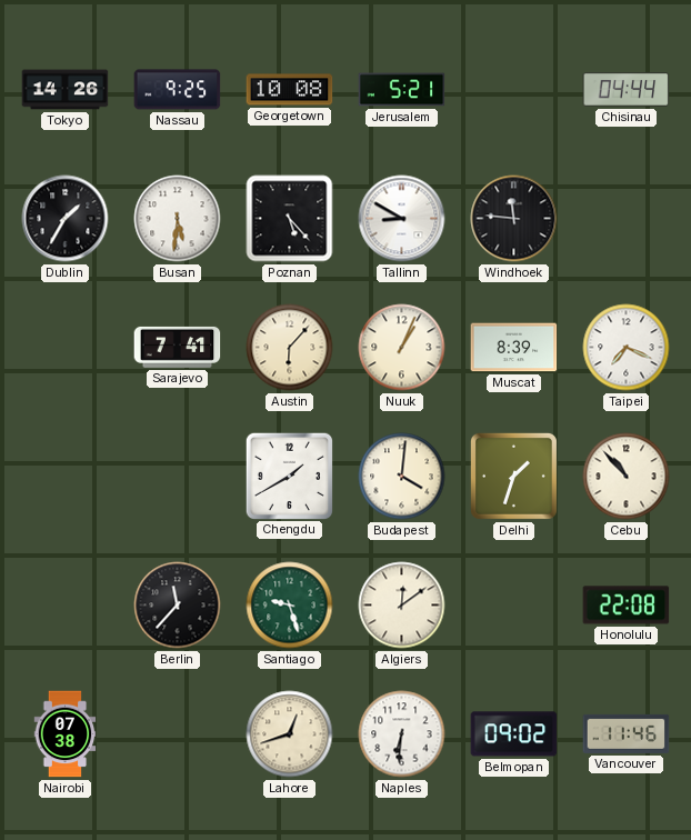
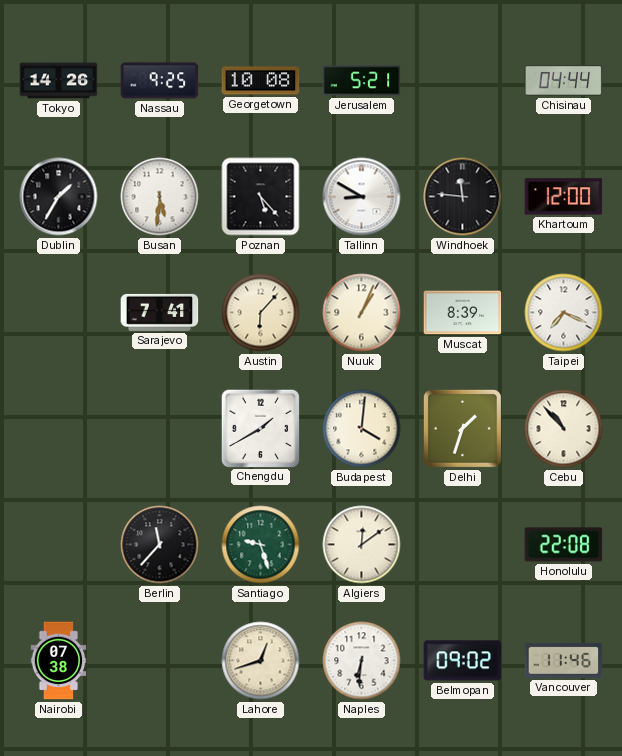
Khartoum: none -> 12:00 (564, 197)
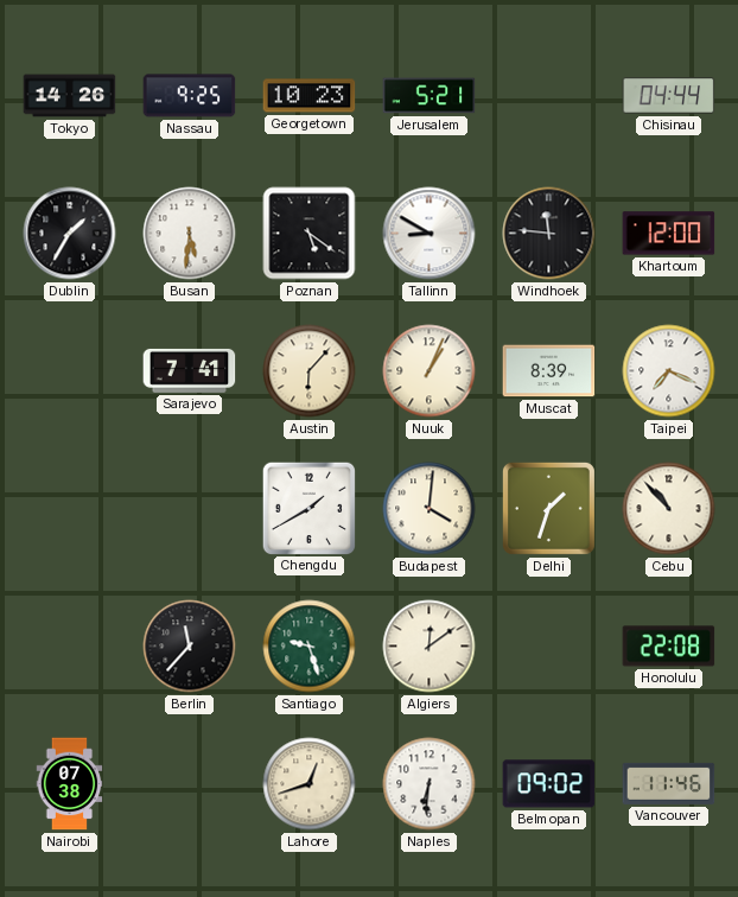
Georgetown: 10:08 -> 10:23 (310, 96)
Poznan: 5:23 -> 5:21 (310, 234)
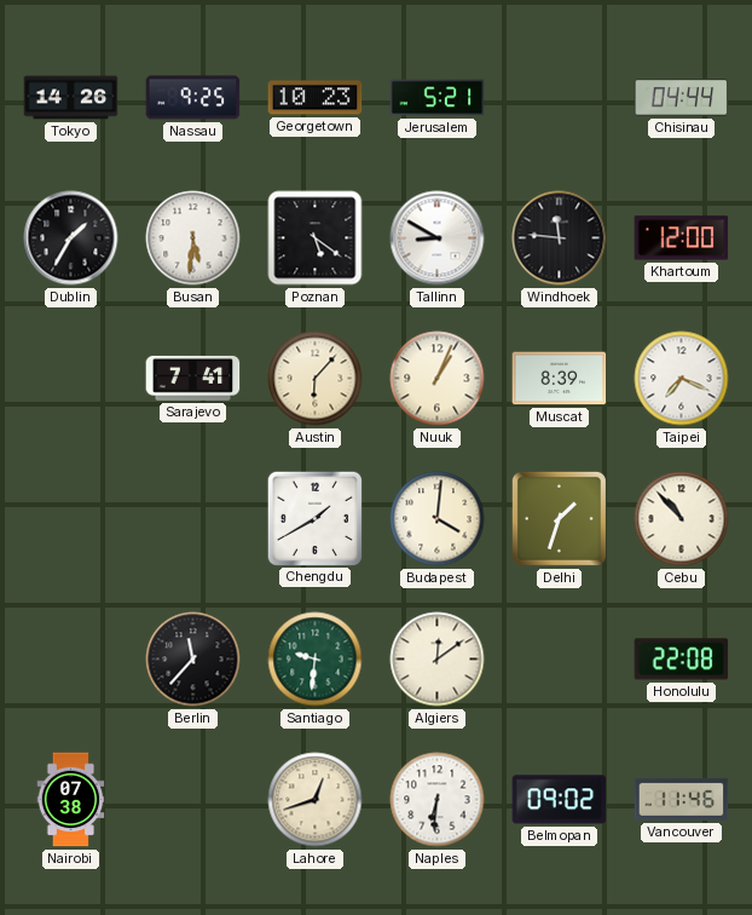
Santiago: 9:27 -> 9:31 (316, 660)
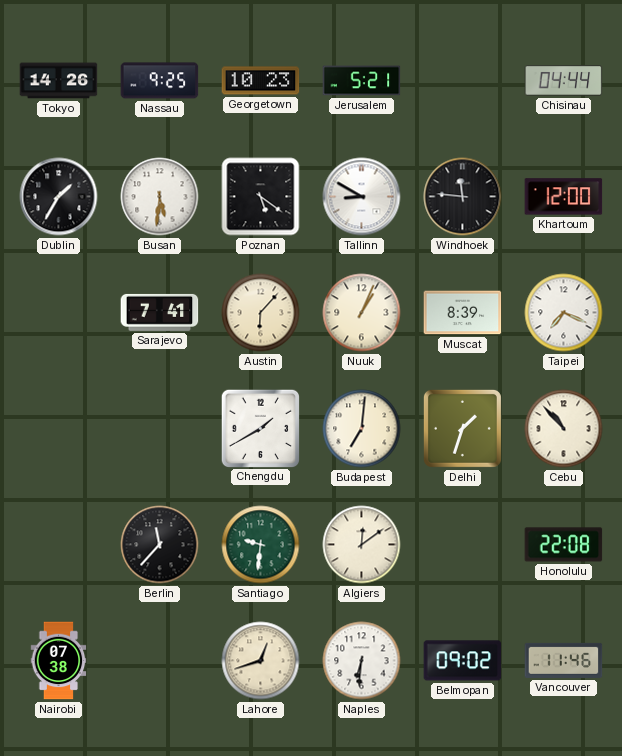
Budapest: 4:01 -> 7:01 (362, 429)
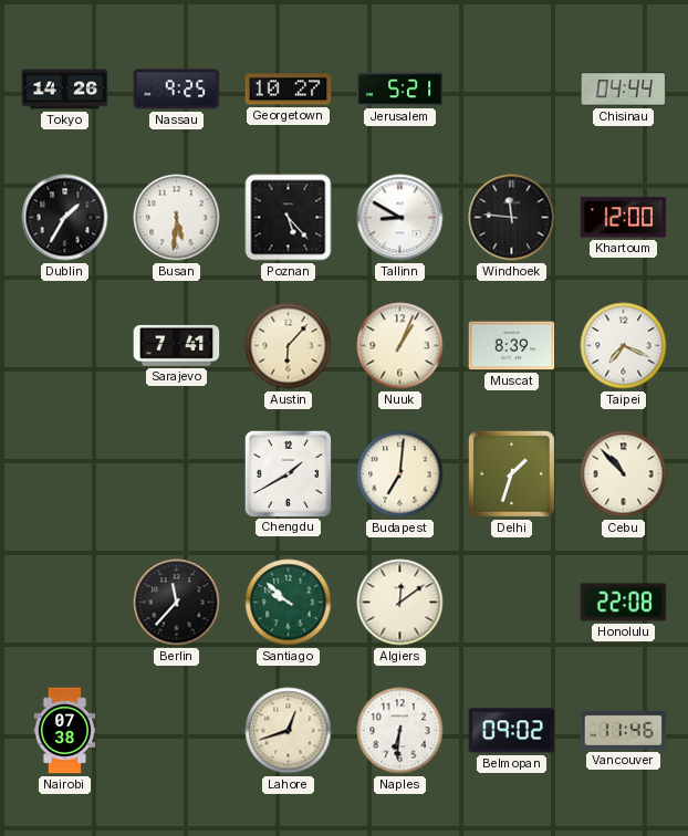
Georgetown: 10:23 -> 10:27 (289, 90)
Poznan: 5:21 -> 5:23 (289, 218)
Santiago: 9:31 -> 9:52 (289, 603)
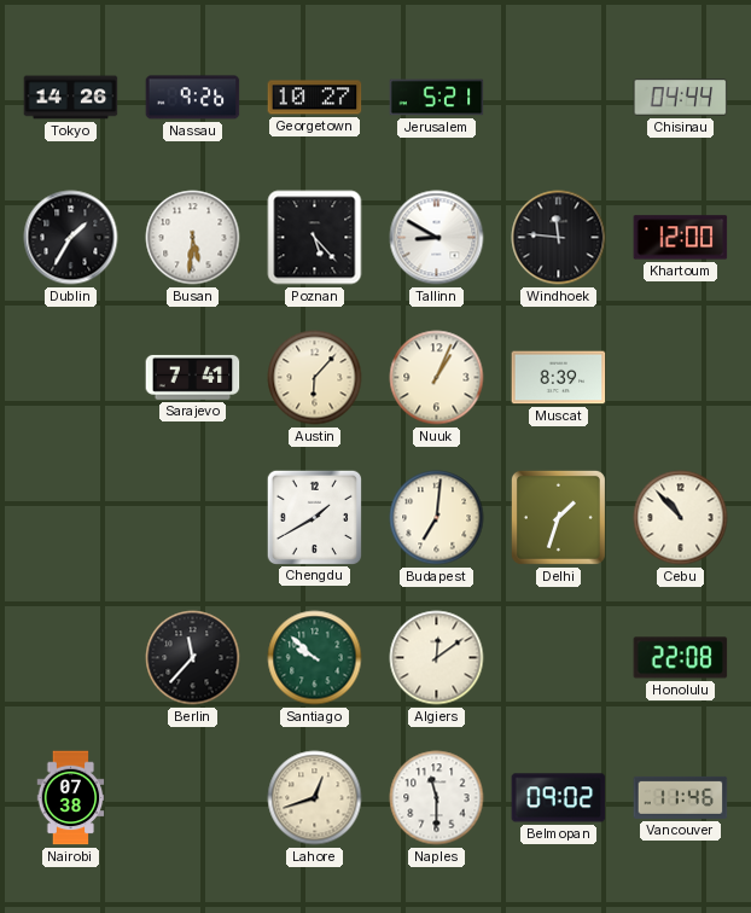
Nassau: 9:25 -> 9:26 (193, 98)
Taipei: 7:19 -> none (624, 346)
Naples: 6:31 -> 11:30 (437, 798)
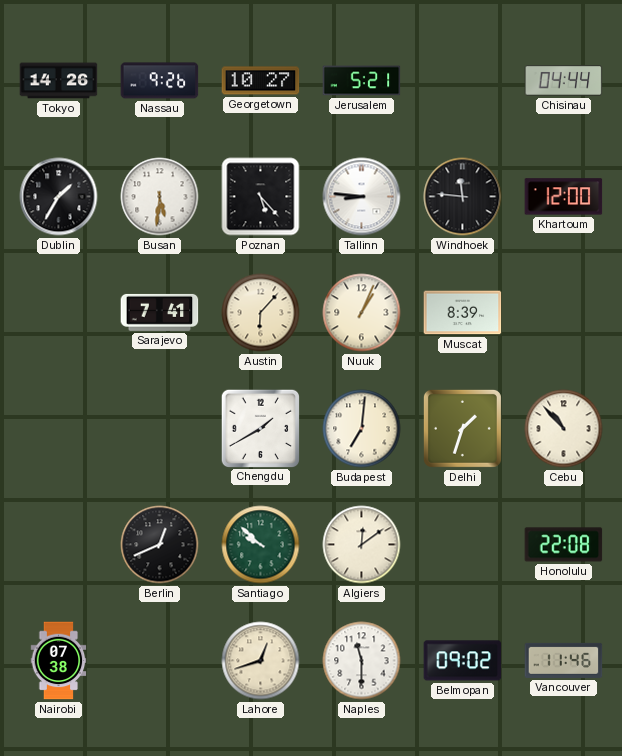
Tallinn: 8:50 -> 8:46 (362, 197)
Berlin: 11:37 -> 12:41 (160, 545)
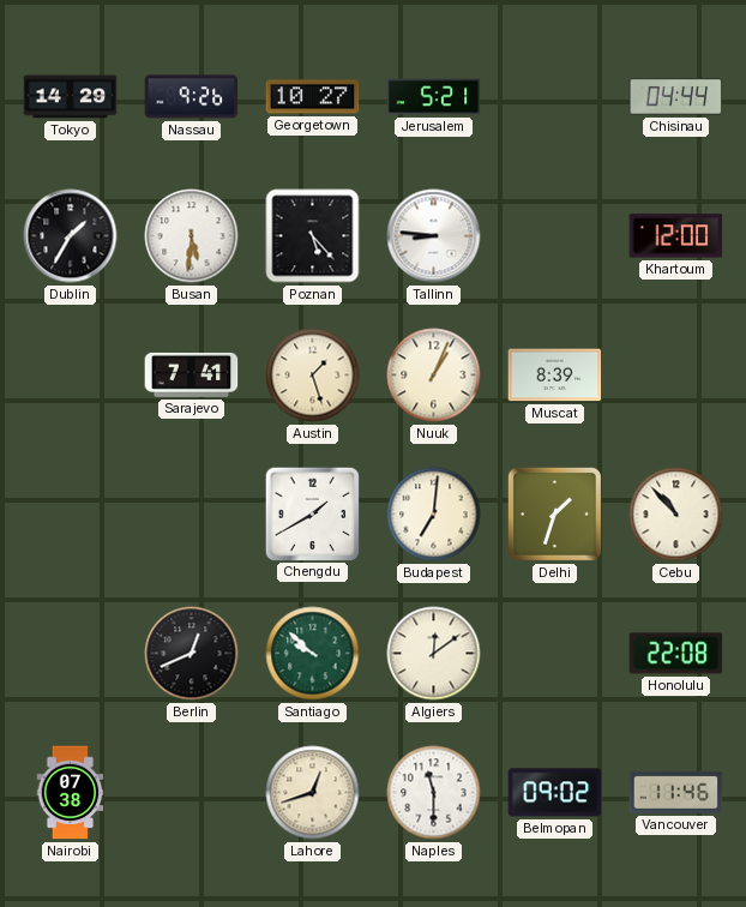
Tokyo: 14:26 -> 14:29 (71, 97)
Windhoek: 11:46 -> none (463, 197)
Austin: 6:07 -> 1:27 (313, 376)
